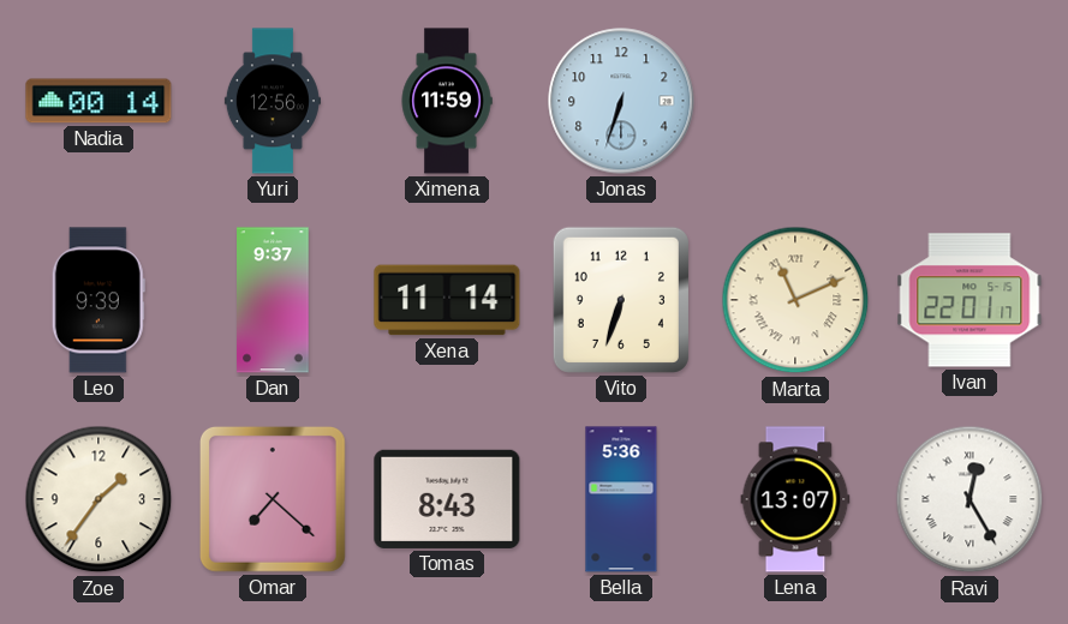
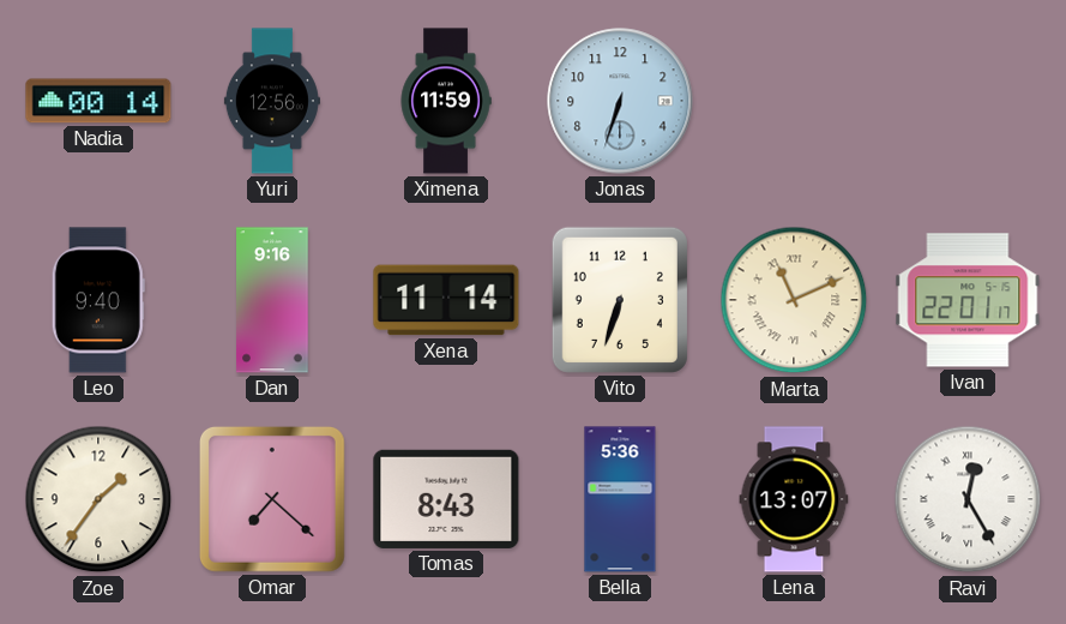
Leo: 9:39 -> 9:40 (98, 300)
Dan: 9:37 -> 9:16 (272, 300)
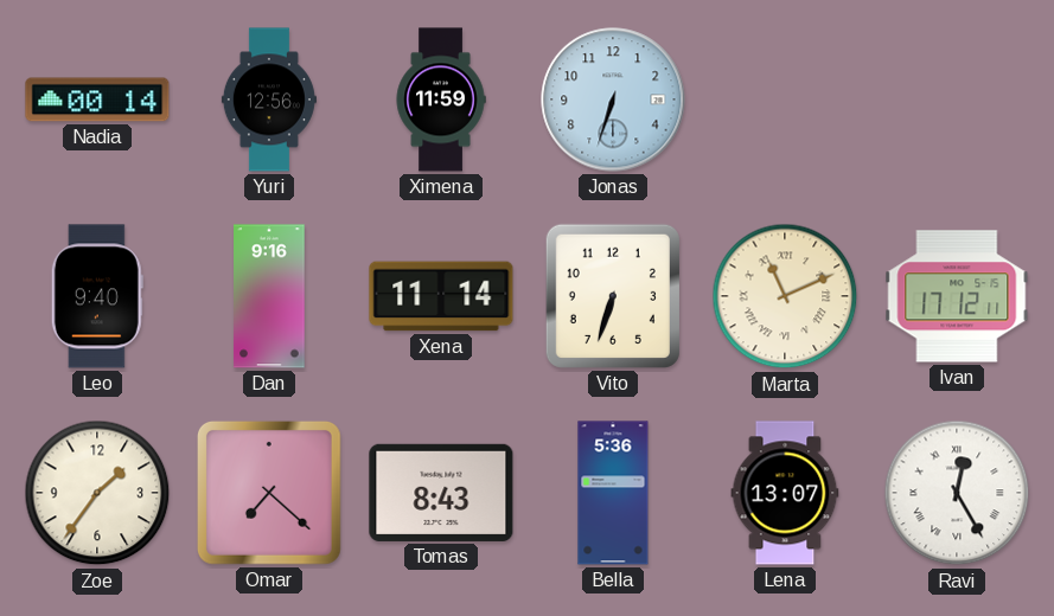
Ivan: 22:01 -> 17:12 (957, 296)
